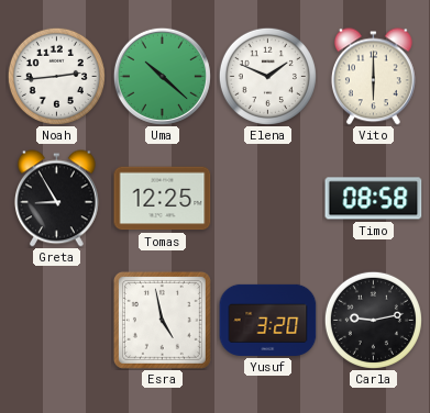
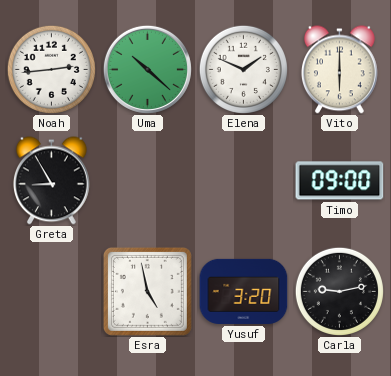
Tomas: 12:25 -> none (163, 199)
Timo: 08:58 -> 09:00 (340, 181)
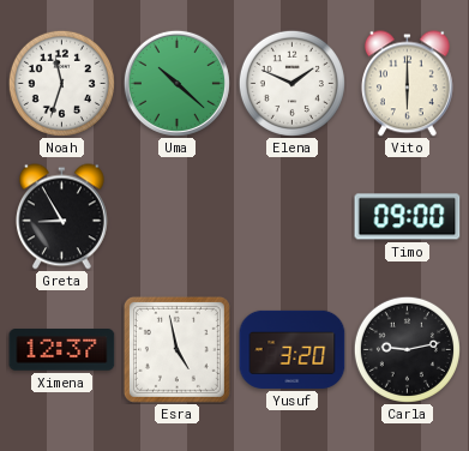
Noah: 2:44 -> 11:33 (61, 83)
Ximena: none -> 12:37 (62, 350)
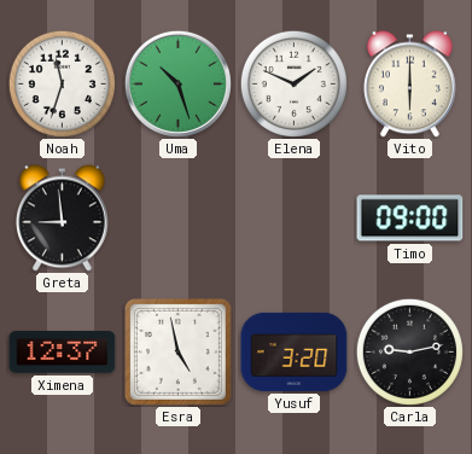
Uma: 10:22 -> 10:27 (177, 83)
Greta: 8:55 -> 8:59 (62, 219)
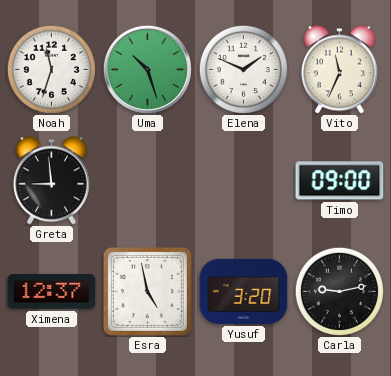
Vito: 6:00 -> 11:34 (339, 70)
